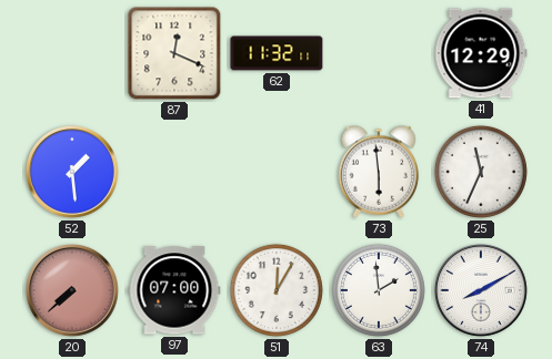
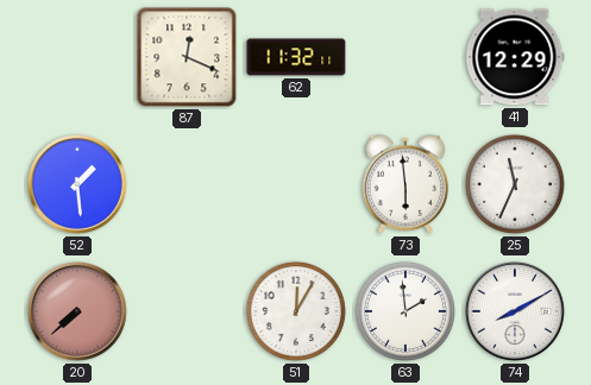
97: 07:00 -> none (174, 290)
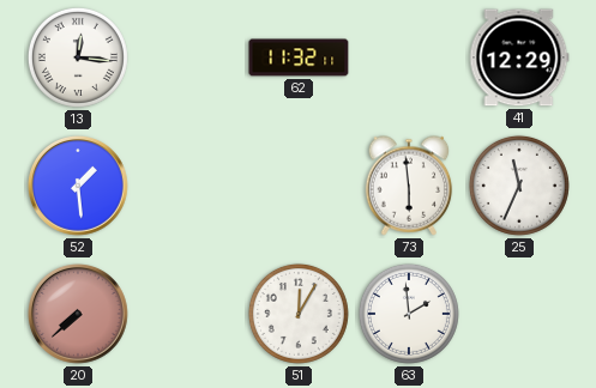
13: none -> 12:16 (78, 57)
87: 12:19 -> none (187, 57)
74: 8:10 -> none (516, 313)
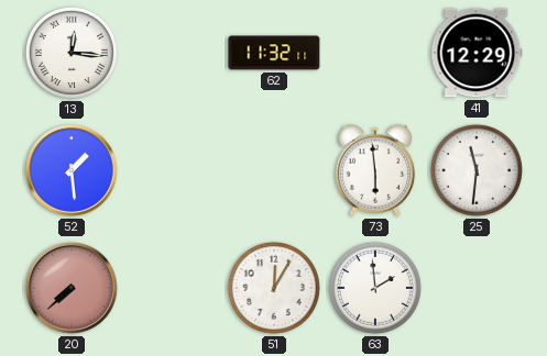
25: 11:34 -> 11:31 (477, 170)
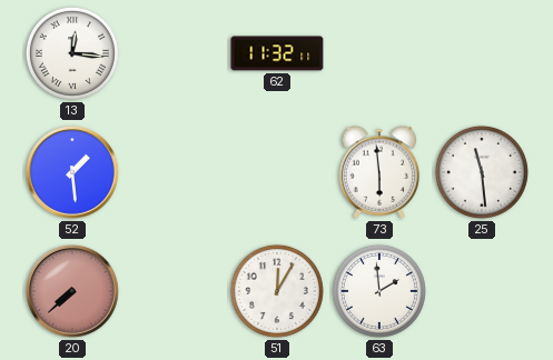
41: 12:29 -> none (477, 53)
25: 11:31 -> 11:29 (482, 172)
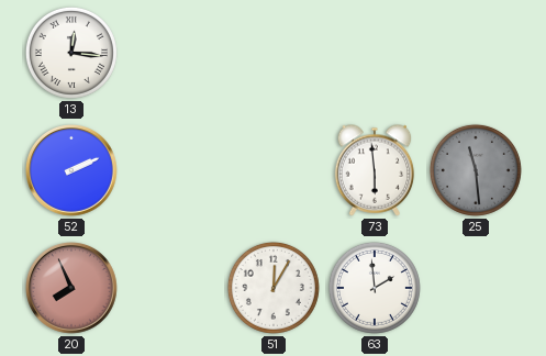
62: 11:32 -> none (277, 53)
52: 1:29 -> 2:11 (73, 171)
25 dial: white -> grey (476, 170)
20: 7:38 -> 7:56 (73, 289)
